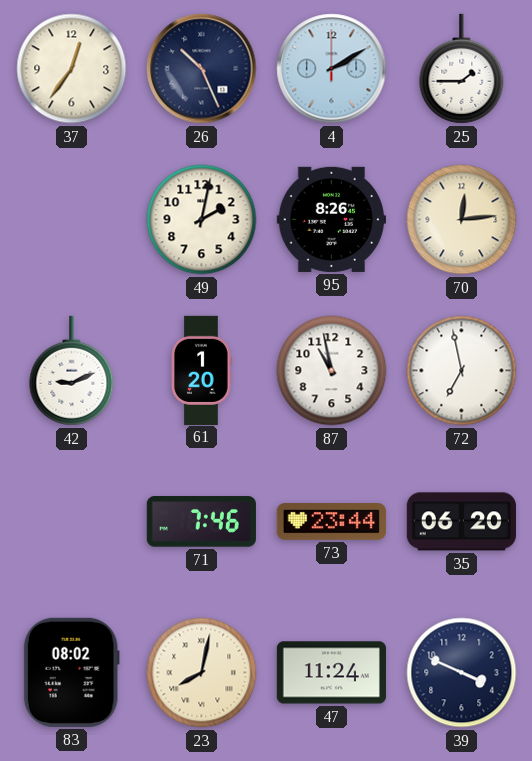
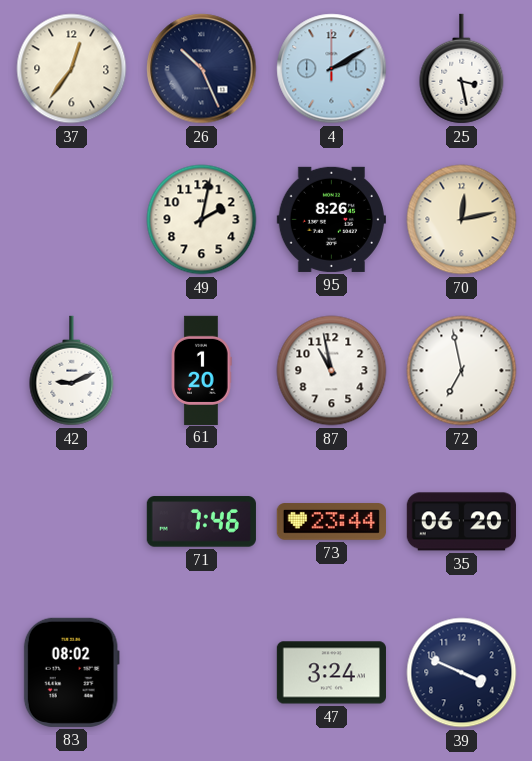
25: 1:45 -> 3:28 (462, 69)
70: 12:14 -> 12:13 (462, 220)
23: 8:02 -> none (202, 673)
47: 11:24 -> 3:24 (331, 673)
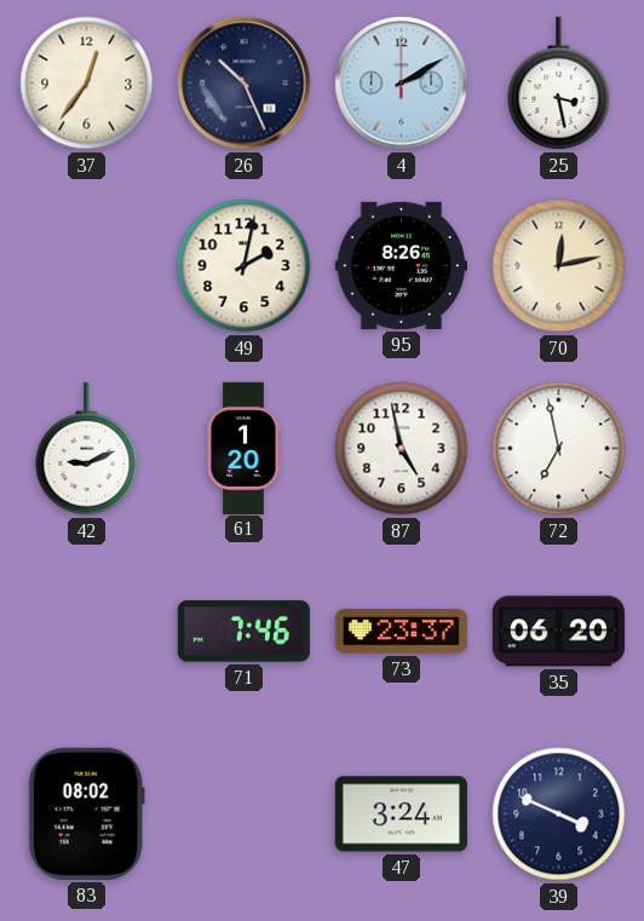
87: 10:58 -> 4:58 (402, 449)
73: 23:44 -> 23:37 (401, 632)
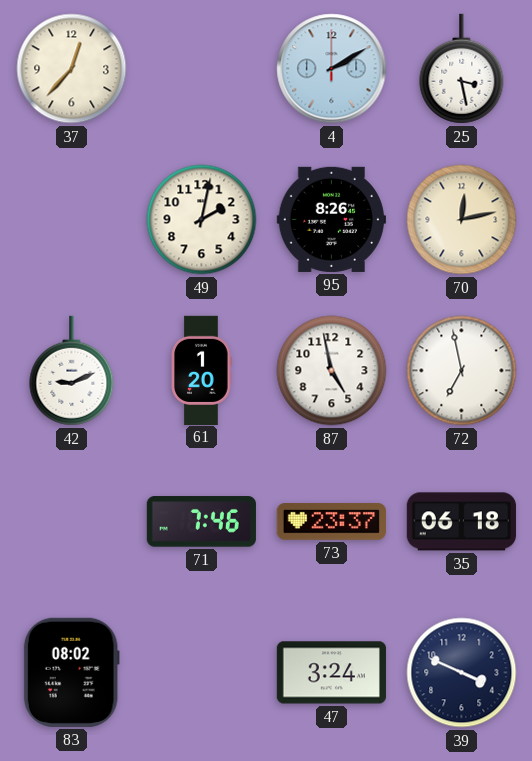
37: 12:36 -> 12:37 (72, 69)
26: 10:26 -> none (245, 84)
35: 06:20 -> 06:18 (461, 522)
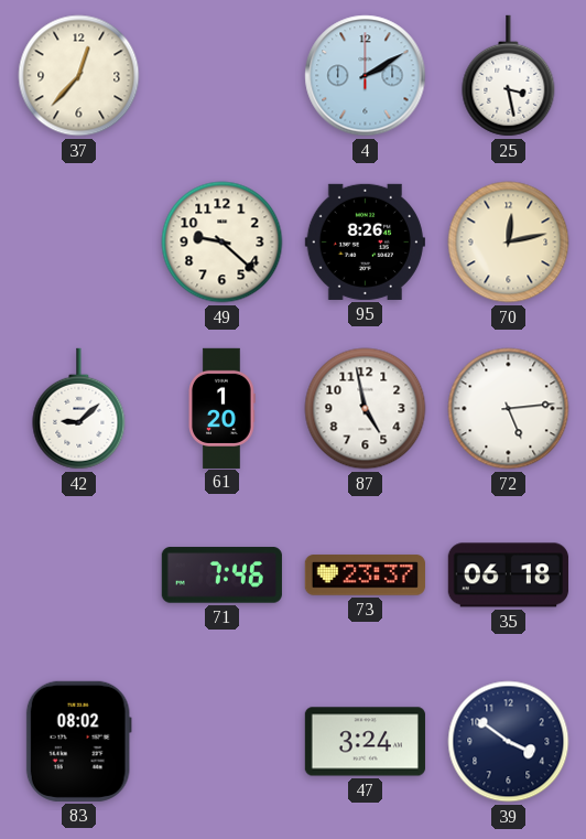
49: 2:02 -> 9:22 (223, 243)
42: 9:11 -> 9:08 (79, 409)
72: 6:58 -> 5:14 (509, 409)
39: 3:49 -> 3:51 (509, 742)
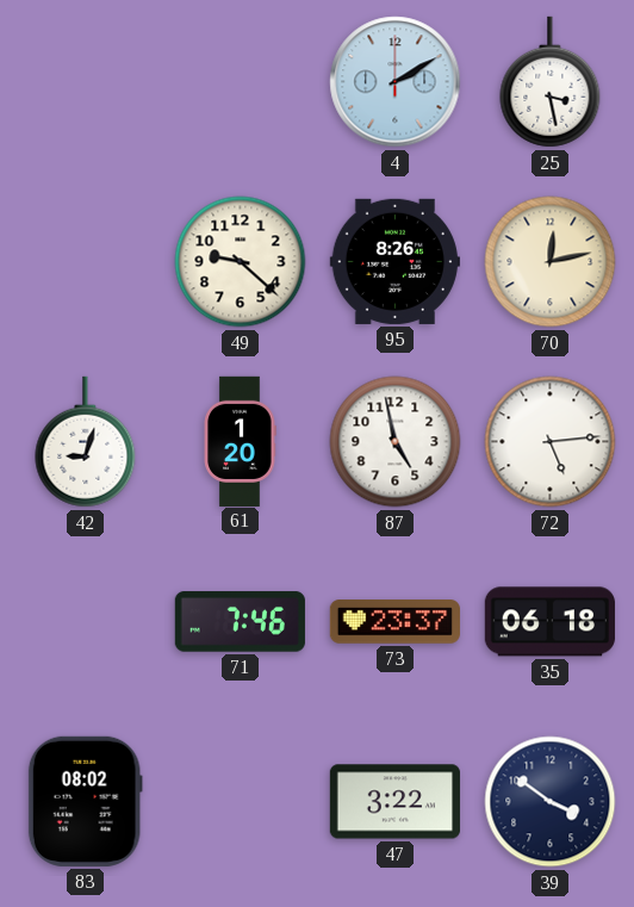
37: 12:37 -> none (79, 76)
42: 9:08 -> 9:03 (86, 442)
47: 3:24 -> 3:22 (394, 802)
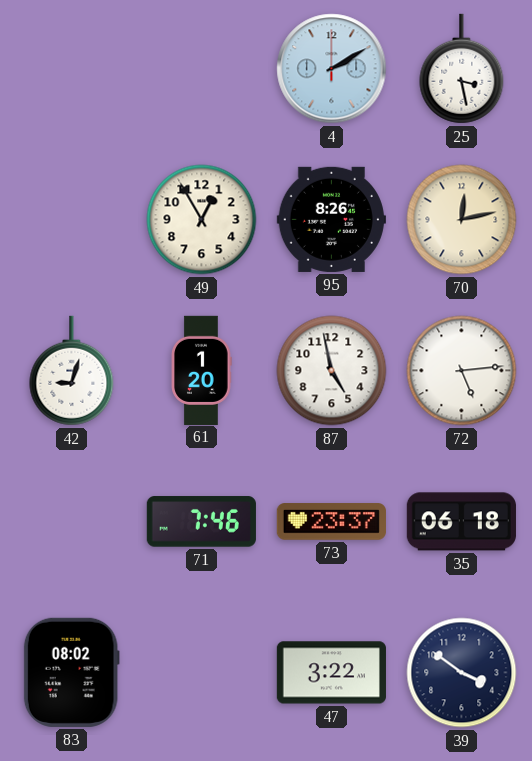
49: 9:22 -> 12:55 (202, 220)
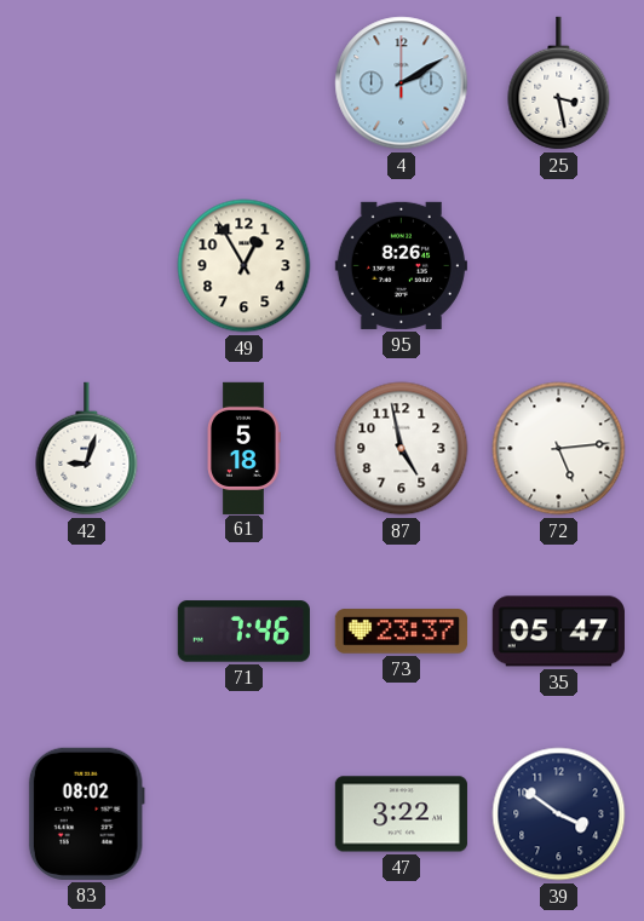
70: 12:13 -> none (462, 220)
61: 1:20 -> 5:18 (243, 448)
35: 06:18 -> 05:47 (558, 632)
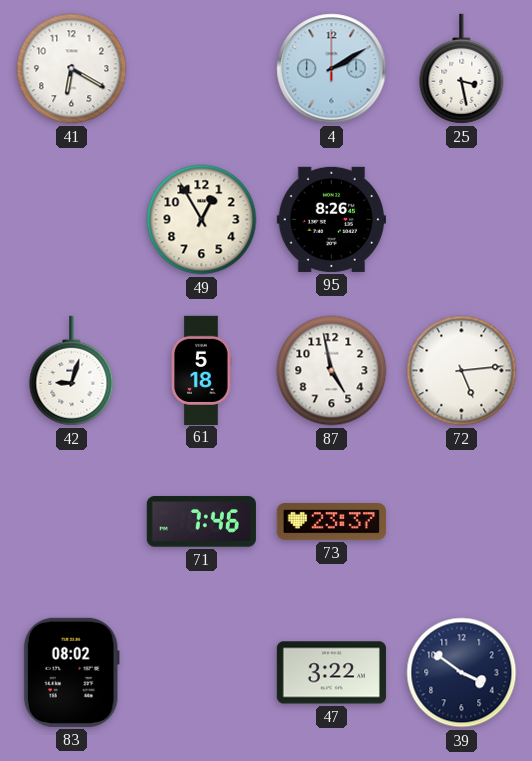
41: none -> 6:20 (72, 69)
35: 05:47 -> none (558, 632)
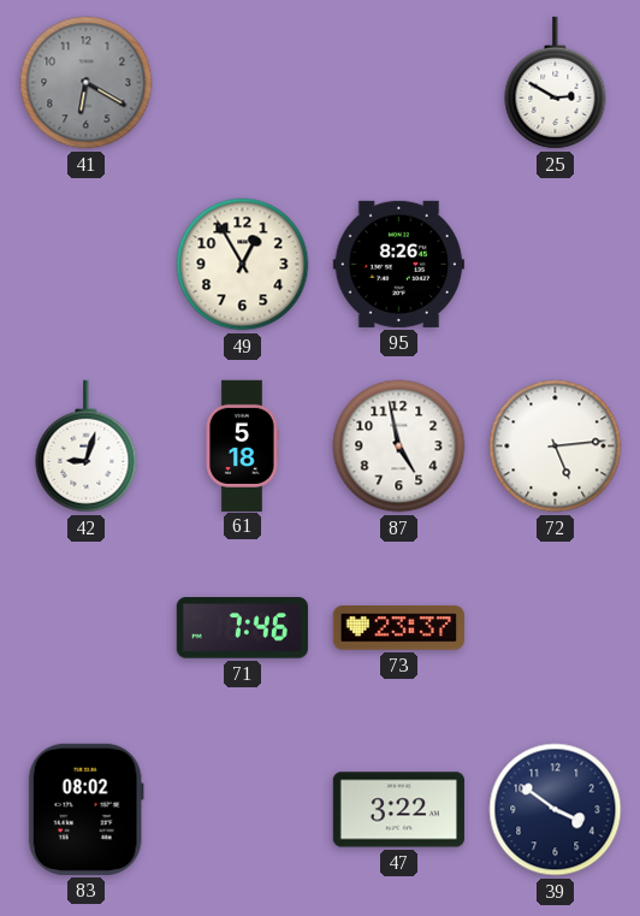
41 dial: white -> grey (87, 83)
4: 2:10 -> none (332, 69)
25: 3:28 -> 2:50 (556, 83)
